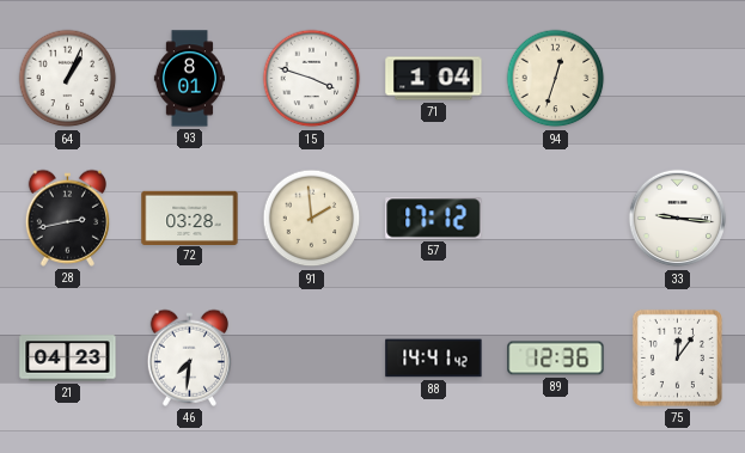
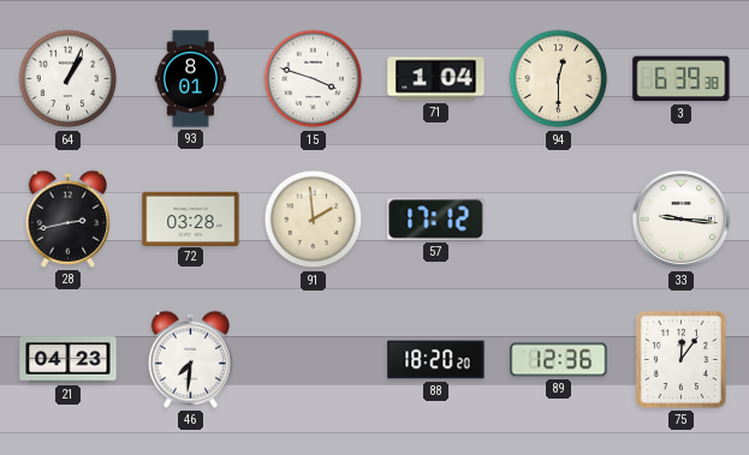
94: 12:33 -> 12:30 (559, 79)
3: none -> 6:39 (682, 79)
88: 14:41 -> 18:20 (436, 360)
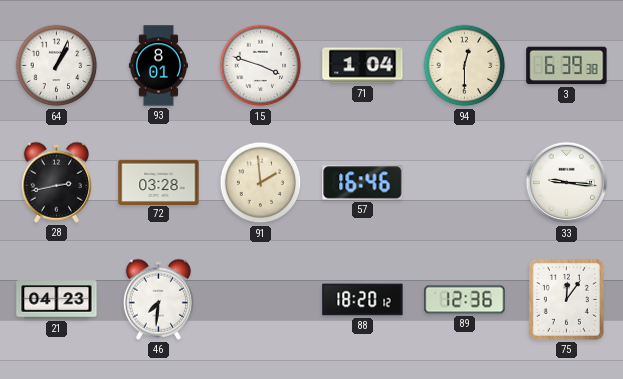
57: 17:12 -> 16:46 (363, 183)
88: 18:20:20 -> 18:20:12 (363, 300)
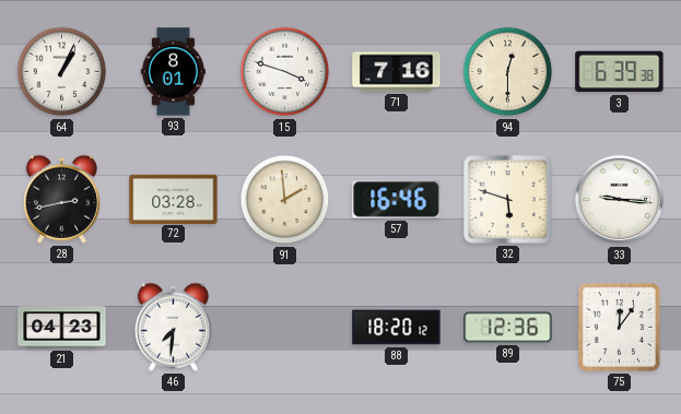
71: 1:04 -> 7:16 (397, 72)
32: none -> 5:48 (508, 200)
